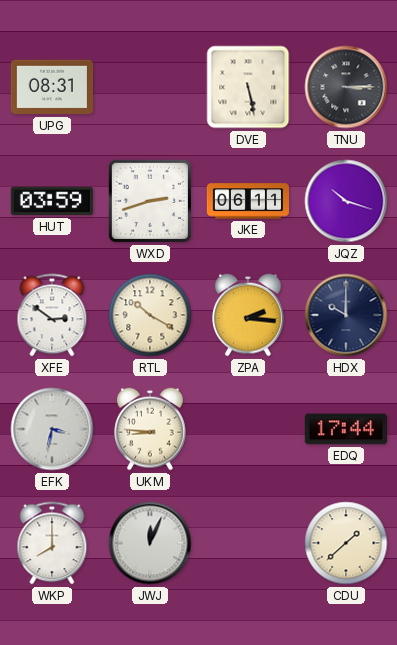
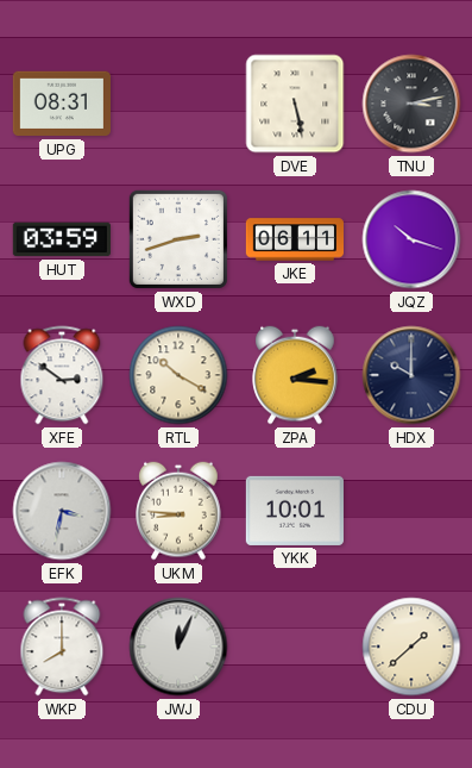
TNU: 3:15 -> 3:13 (411, 104)
YKK: none -> 10:01 (295, 511)
EDQ: 17:44 -> none (346, 429)
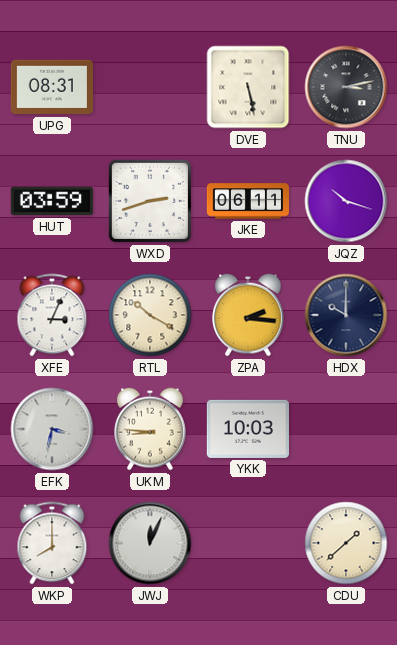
XFE: 2:51 -> 3:04 (52, 315)
YKK: 10:01 -> 10:03 (248, 429)
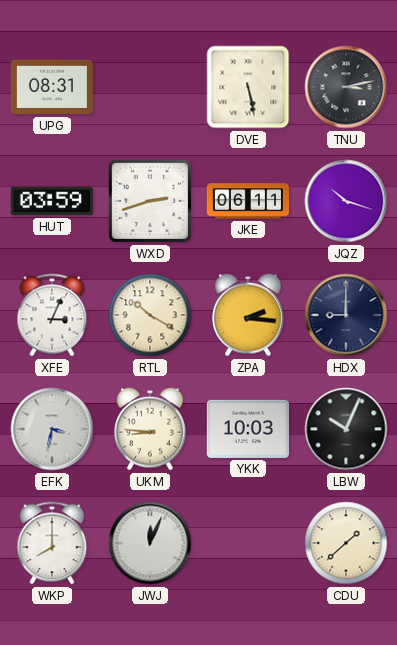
HDX: 10:00 -> 9:00 (346, 315)
LBW: none -> 10:04 (346, 429)
